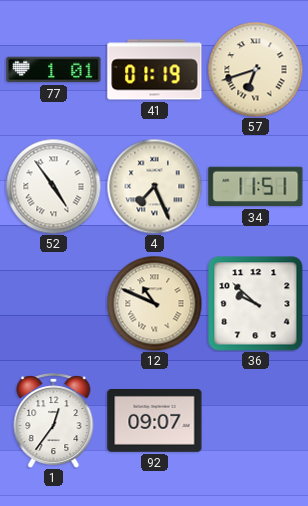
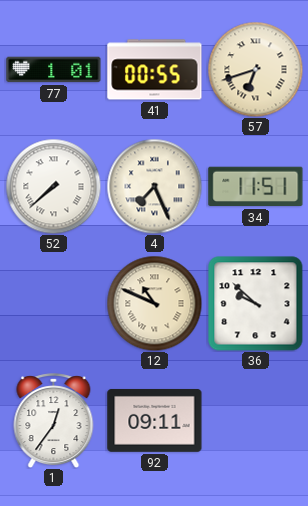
41: 01:19 -> 00:55 (155, 70)
52: 4:54 -> 7:38 (53, 186)
92: 09:07 -> 09:11 (155, 420)
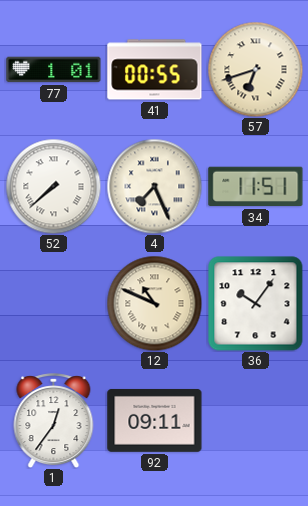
36: 9:52 -> 10:06 (256, 304)
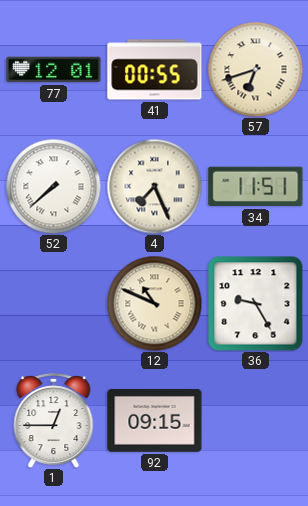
77: 1:01 -> 12:01 (54, 70)
36: 10:06 -> 9:25 (256, 304)
1: 12:36 -> 12:45 (54, 421)
92: 09:11 -> 09:15 (155, 420)
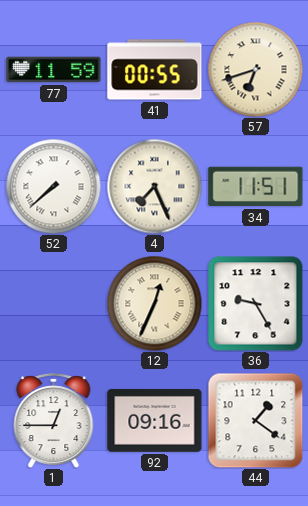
77: 12:01 -> 11:59 (54, 70)
12: 10:49 -> 12:34 (154, 303)
92: 09:15 -> 09:16 (155, 420)
44: none -> 1:21 (255, 420)
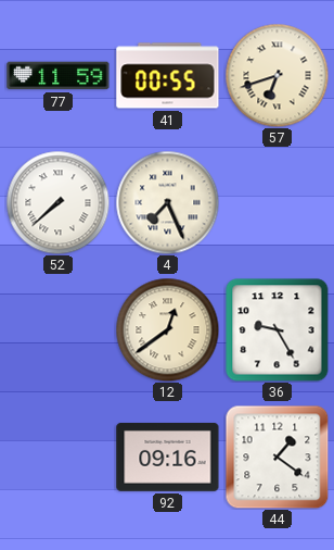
34: 11:51 -> none (256, 187)
12: 12:34 -> 12:39 (167, 329)
1: 12:45 -> none (54, 421)
